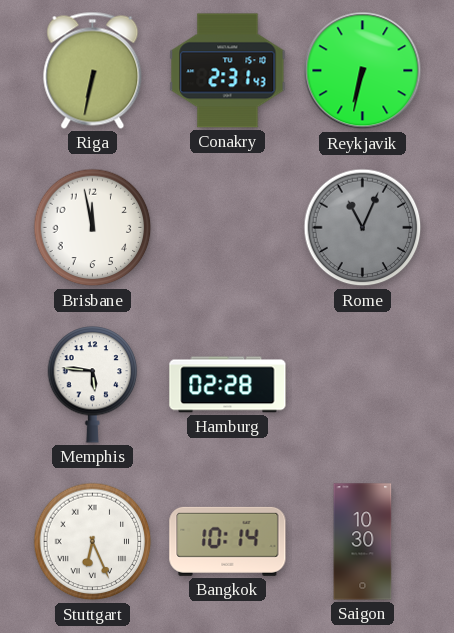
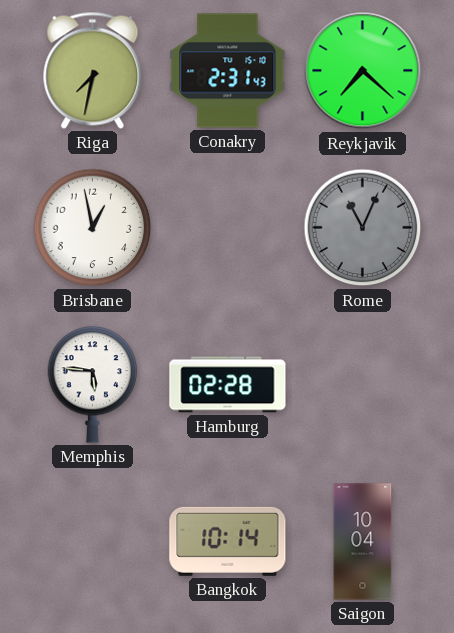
Riga: 6:32 -> 7:32 (93, 70)
Reykjavik: 6:32 -> 7:22 (363, 71)
Brisbane: 11:58 -> 12:58 (93, 228)
Stuttgart: 6:26 -> none (93, 542)
Saigon: 10:30 -> 10:04 (363, 542)
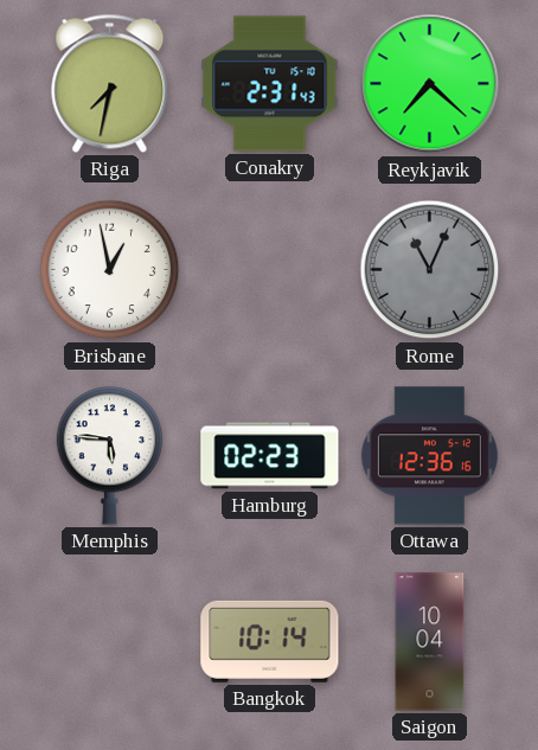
Hamburg: 02:28 -> 02:23 (270, 456)
Ottawa: none -> 12:36 (429, 456)
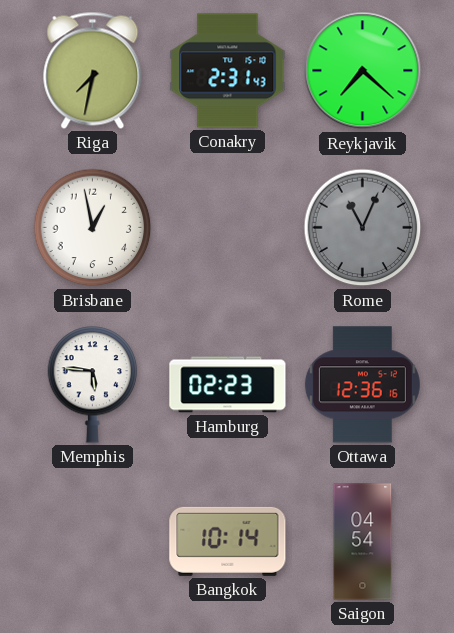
Saigon: 10:04 -> 04:54 (363, 542)
